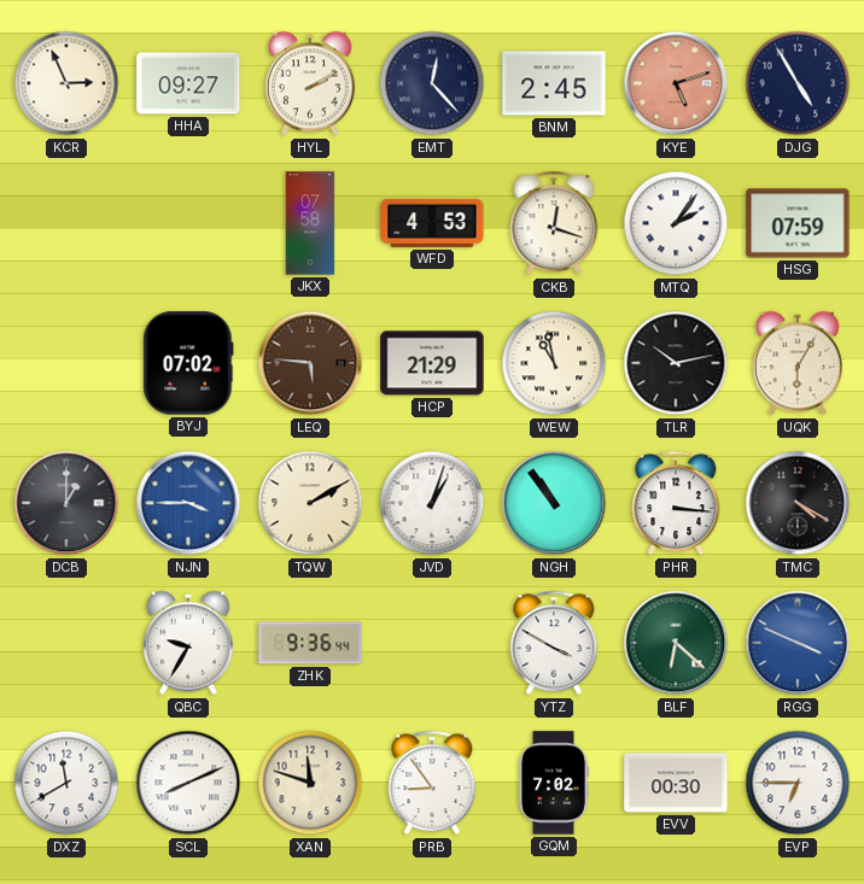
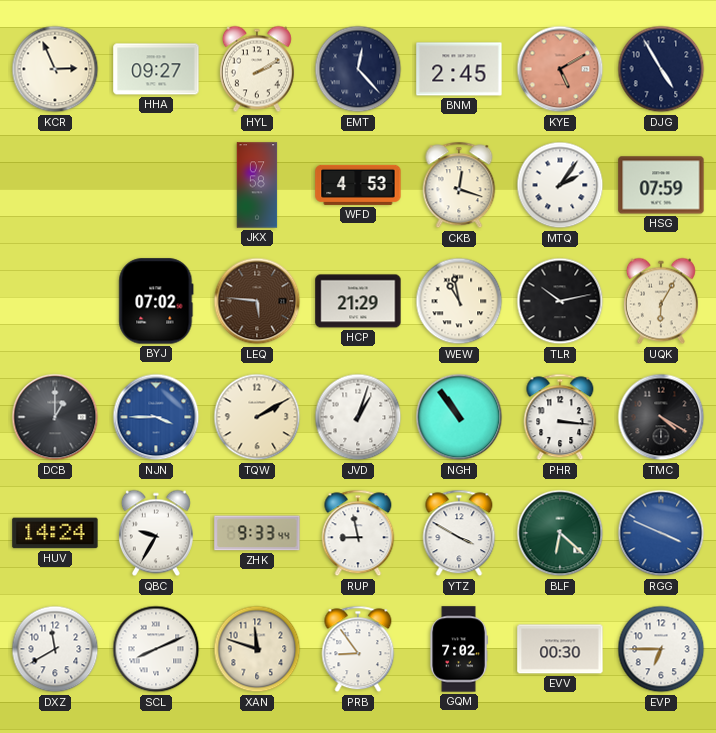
KYE: 5:12 -> 5:10 (560, 69)
HUV: none -> 14:24 (55, 533)
ZHK: 9:36 -> 9:33 (257, 533)
RUP: none -> 8:58 (358, 533)
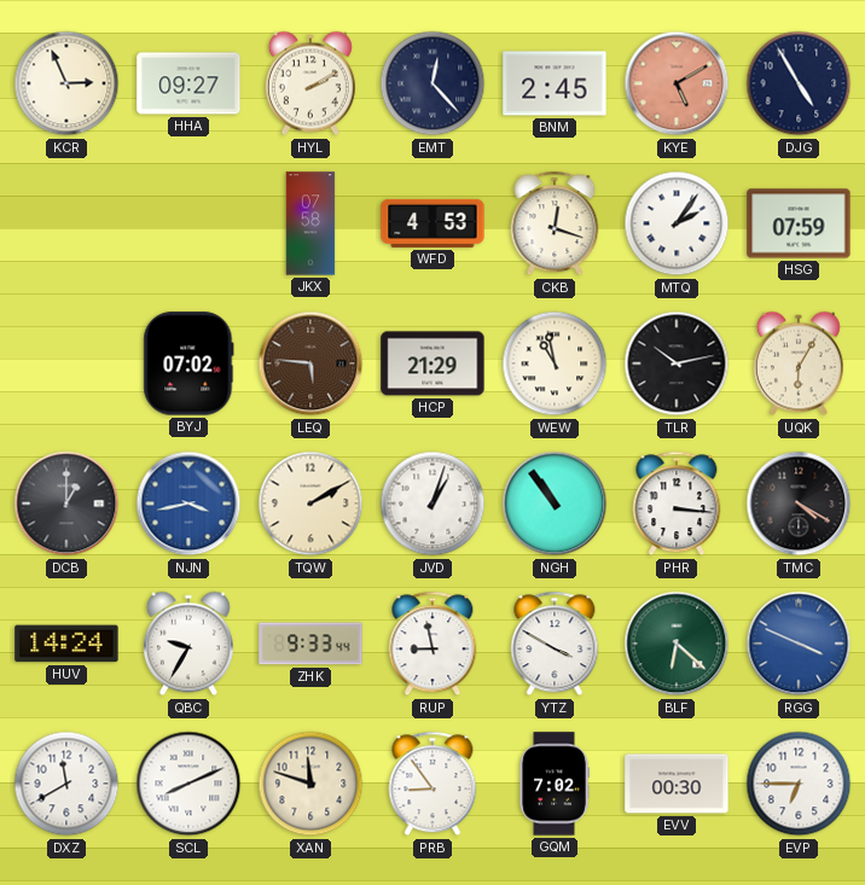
NJN: 3:45 -> 3:43 (188, 503)
